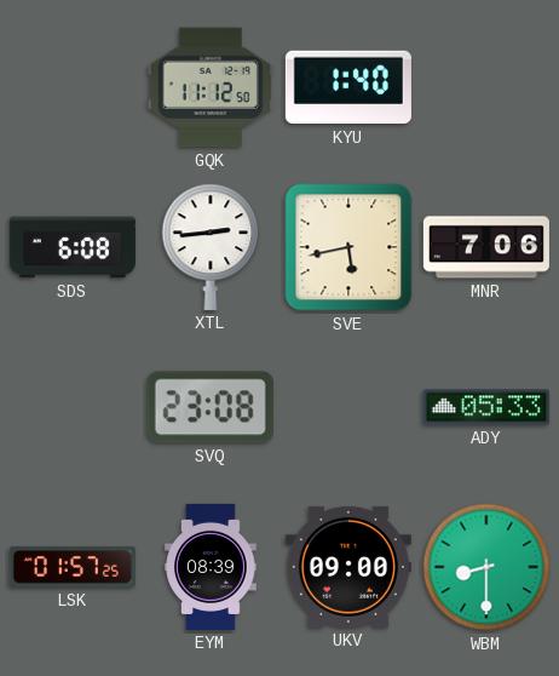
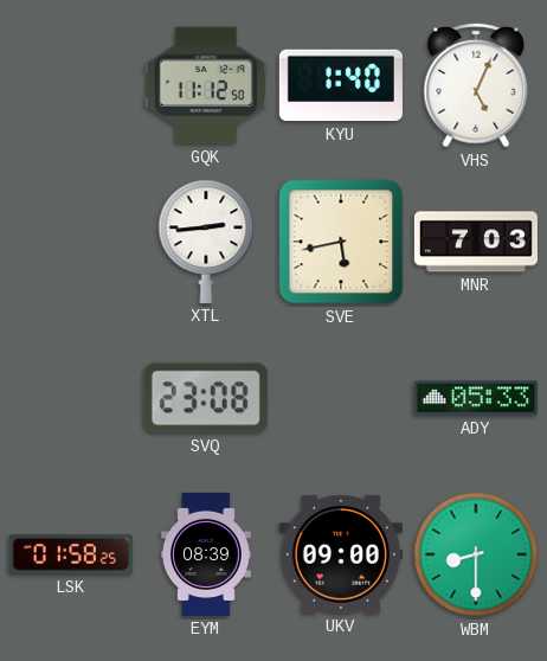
VHS: none -> 5:04 (476, 85)
SDS: 6:08 -> none (73, 247)
MNR: 7:06 -> 7:03 (476, 242)
LSK: 01:57 -> 01:58 (71, 554)
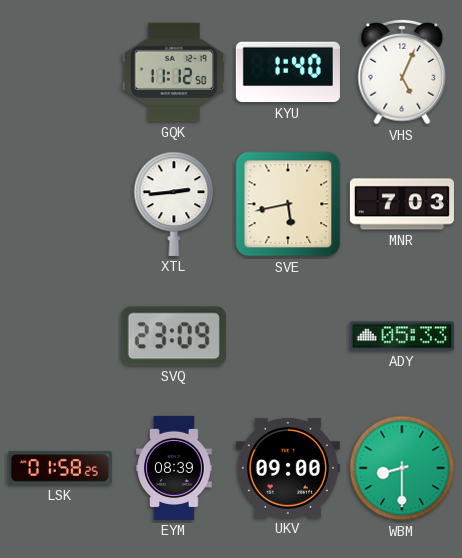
SVQ: 23:08 -> 23:09 (174, 336)
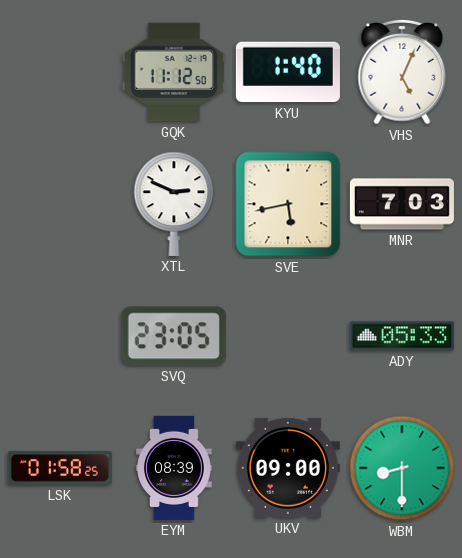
XTL: 2:44 -> 2:49 (174, 204)
SVQ: 23:09 -> 23:05 (174, 336)
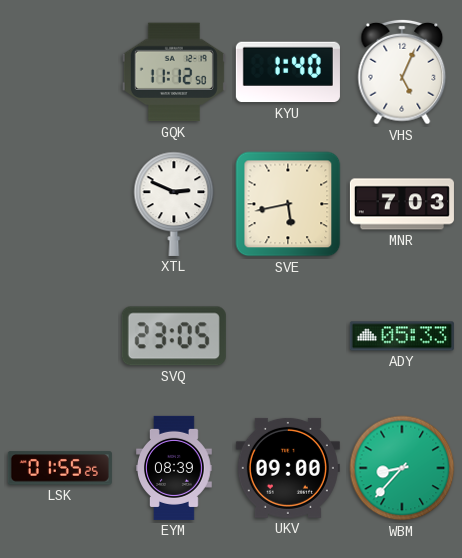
LSK: 01:58 -> 01:55 (60, 468)
WBM: 8:30 -> 8:37 (402, 468)
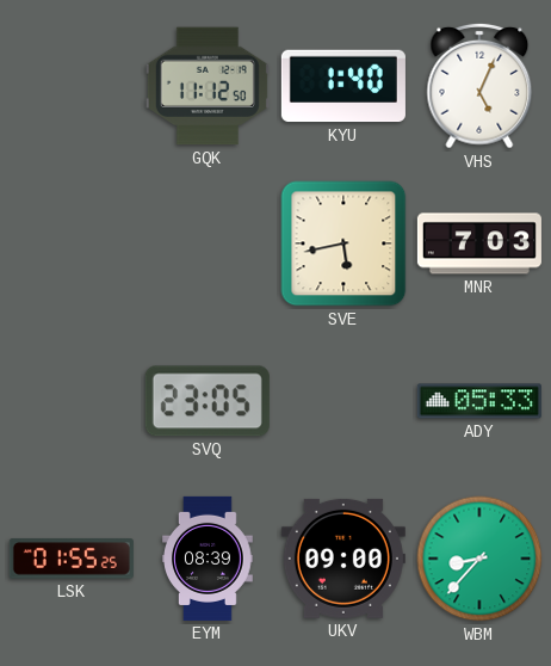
XTL: 2:49 -> none (174, 204)
